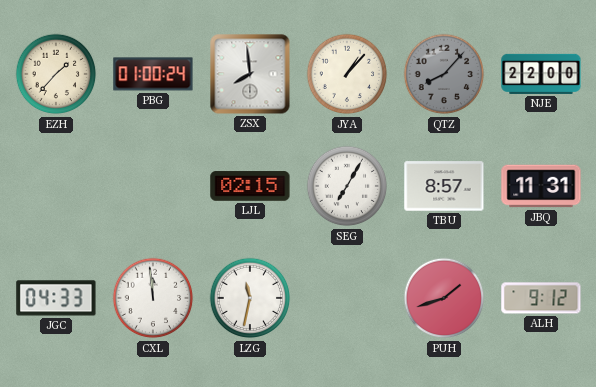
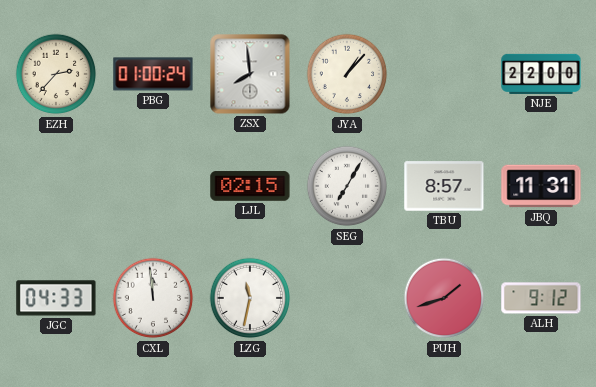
EZH: 1:37 -> 2:37 (56, 74)
QTZ: 8:07 -> none (444, 74)
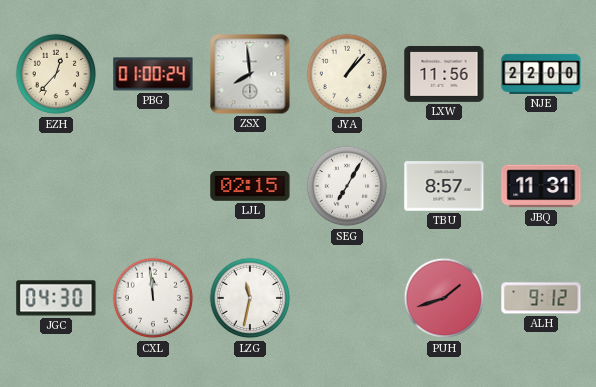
EZH: 2:37 -> 12:37 (56, 74)
LXW: none -> 11:56 (444, 74)
JGC: 04:33 -> 04:30 (56, 298)
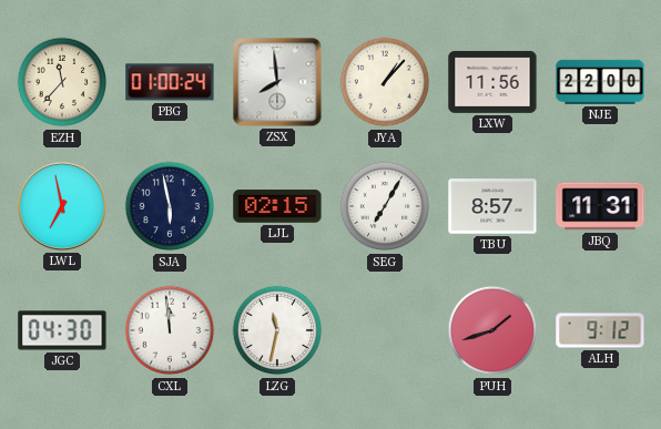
EZH: 12:37 -> 11:37 (62, 82)
LWL: none -> 6:58 (62, 206)
SJA: none -> 5:58 (170, 206)
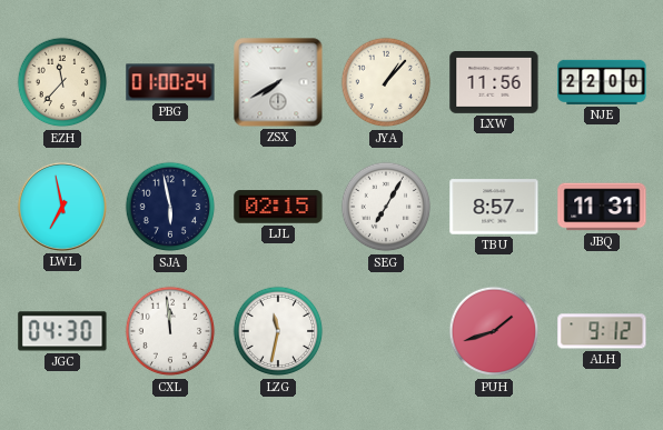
ZSX: 7:59 -> 7:40 (278, 82)
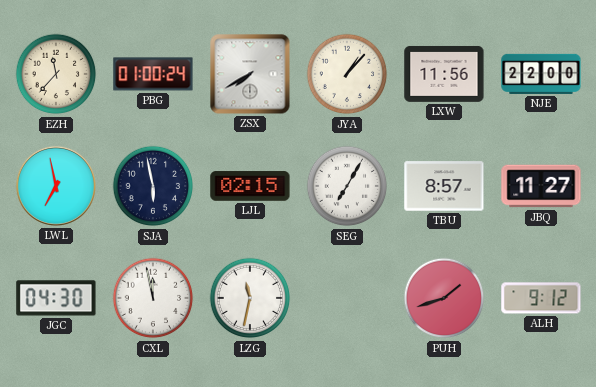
JBQ: 11:31 -> 11:27 (541, 186)
CXL: 11:59 -> 11:58 (153, 298)
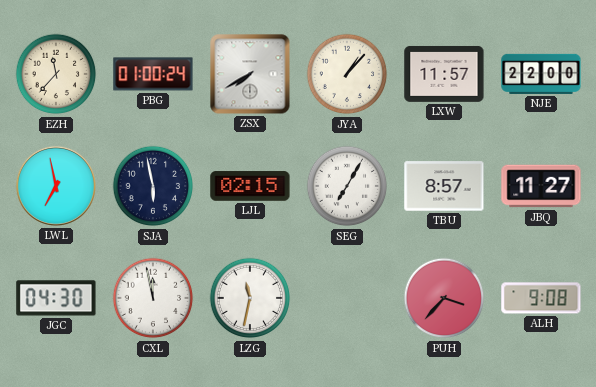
LXW: 11:56 -> 11:57 (444, 74)
PUH: 1:42 -> 3:37 (444, 298)
ALH: 9:12 -> 9:08 (541, 298)
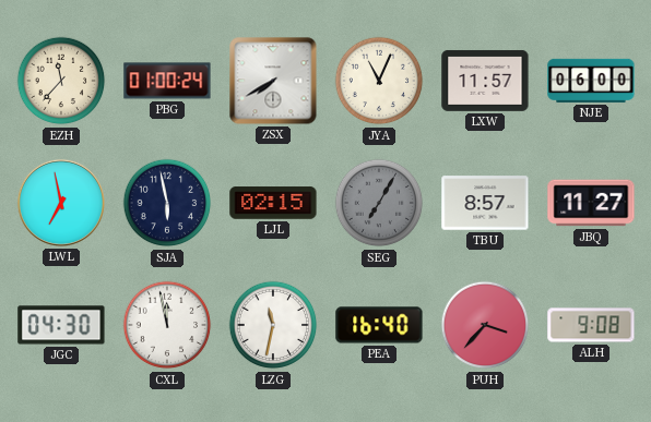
JYA: 1:07 -> 11:04 (379, 81)
NJE: 22:00 -> 06:00 (591, 81)
SEG dial: white -> grey (379, 203)
PEA: none -> 16:40 (379, 325)
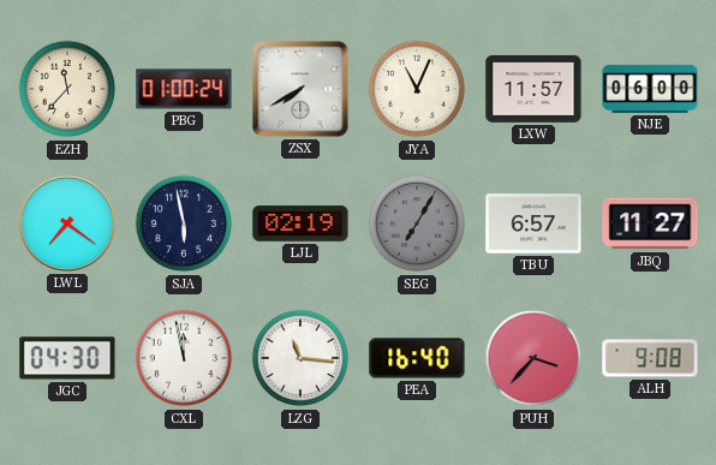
LWL: 6:58 -> 7:21 (67, 223)
LJL: 02:15 -> 02:19 (300, 223)
TBU: 8:57 -> 6:57 (533, 223)
LZG: 11:32 -> 11:16 (300, 358)
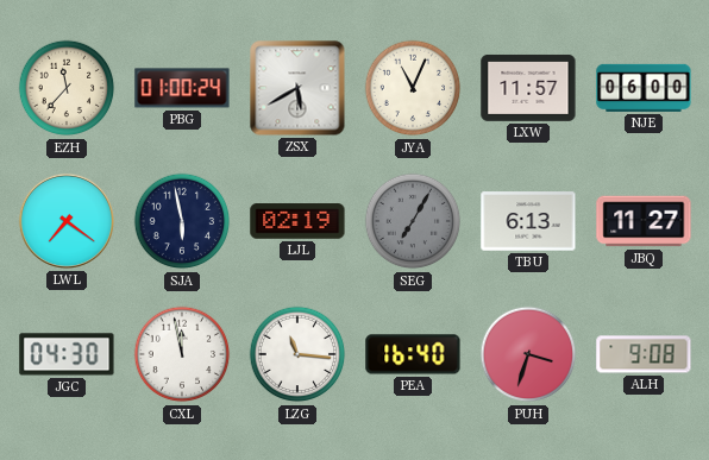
ZSX: 7:40 -> 5:40 (297, 88)
TBU: 6:57 -> 6:13 (528, 221)
PUH: 3:37 -> 3:33 (528, 354)
